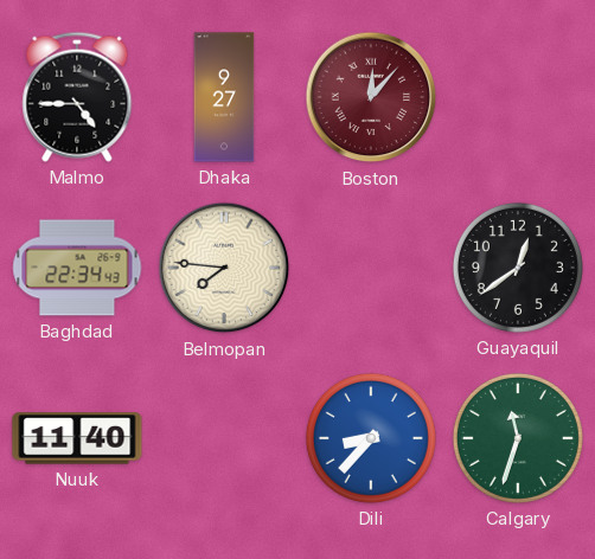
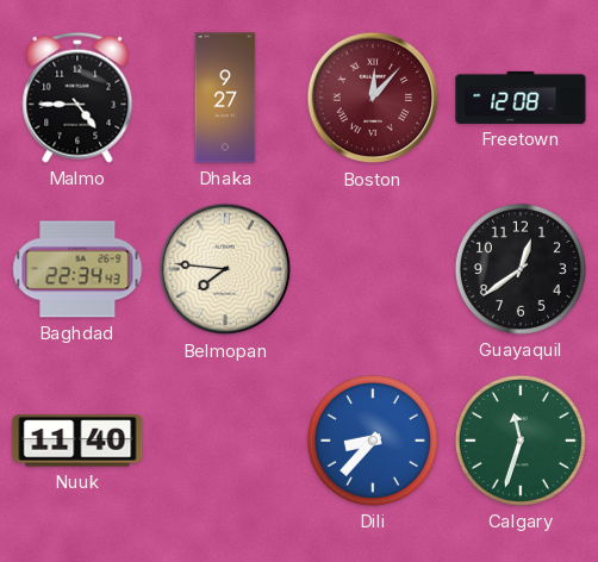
Freetown: none -> 12:08 (521, 98)
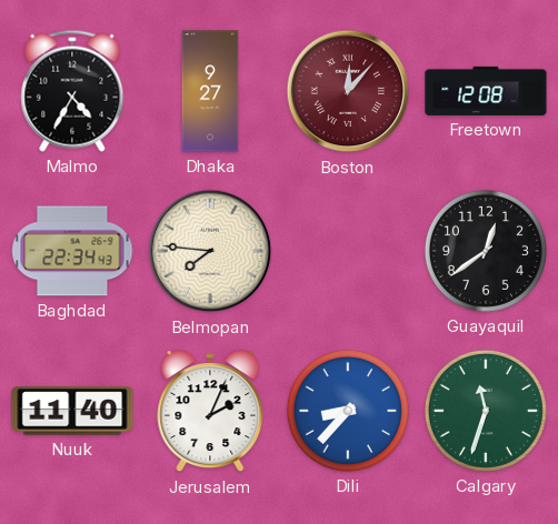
Malmo: 4:45 -> 4:35 (72, 91)
Jerusalem: none -> 2:04 (210, 412)
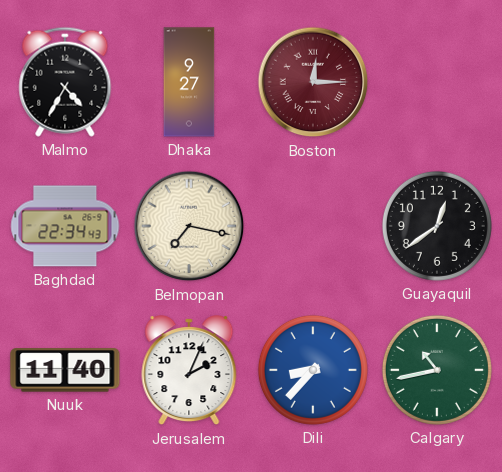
Boston: 12:07 -> 12:15 (313, 82)
Freetown: 12:08 -> none (486, 91)
Belmopan: 7:46 -> 7:17 (189, 226)
Calgary: 11:33 -> 10:43 (437, 370)
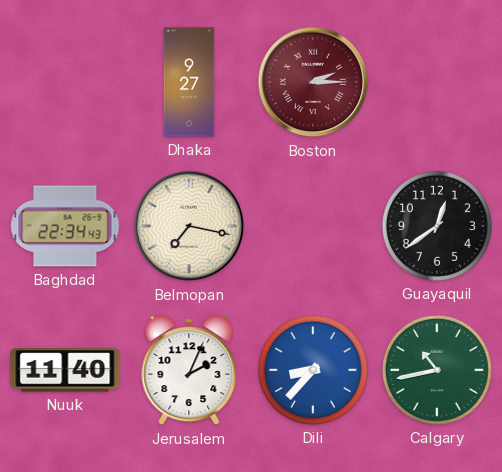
Malmo: 4:35 -> none (65, 82)
Boston: 12:15 -> 2:15 (313, 82)
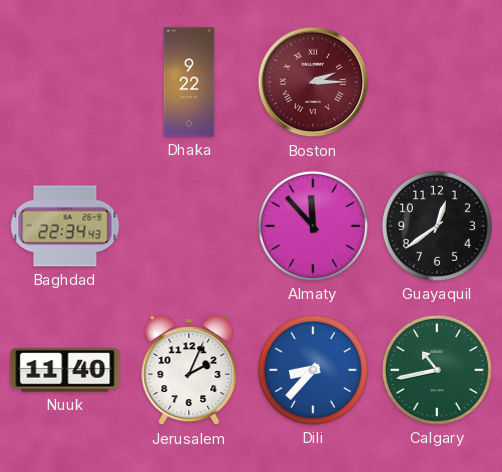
Dhaka: 9:27 -> 9:22 (189, 82)
Belmopan: 7:17 -> none (189, 226)
Almaty: none -> 11:53 (313, 226)
